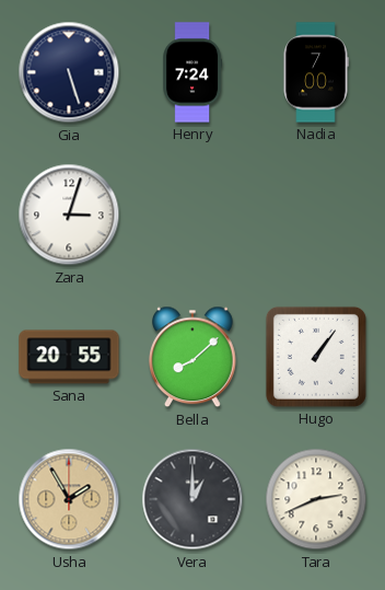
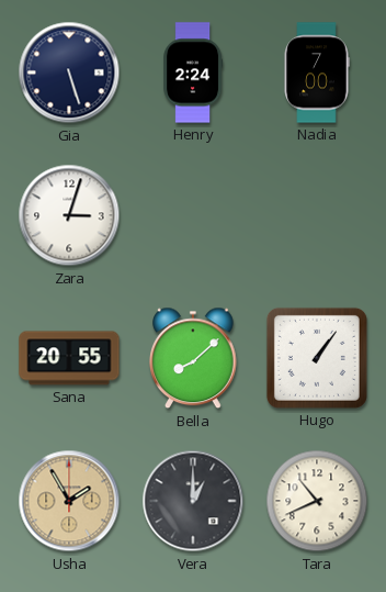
Henry: 7:24 -> 2:24 (193, 72)
Tara: 2:41 -> 10:41 (317, 501)
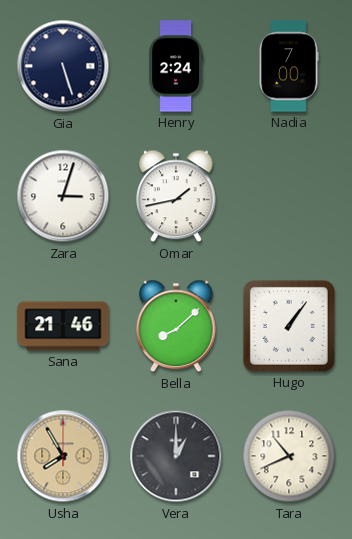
Omar: none -> 1:43 (177, 196)
Sana: 20:55 -> 21:46 (63, 326)
Usha: 1:55 -> 7:55 (63, 456)
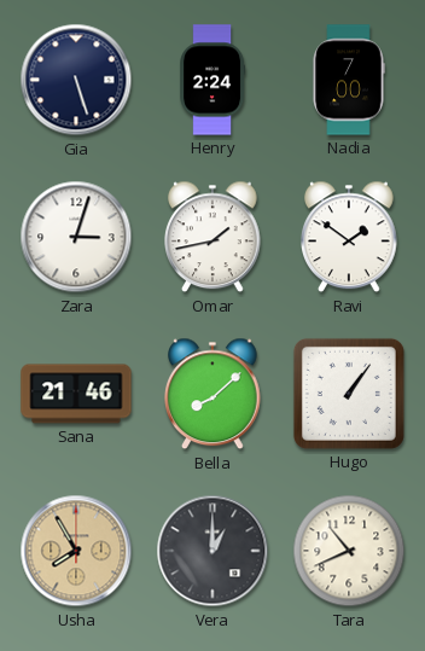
Ravi: none -> 1:51 (350, 237)
